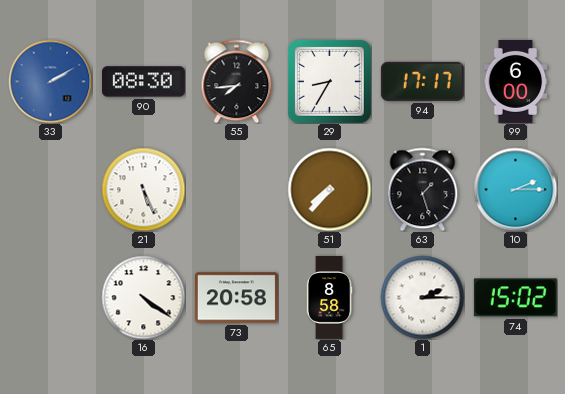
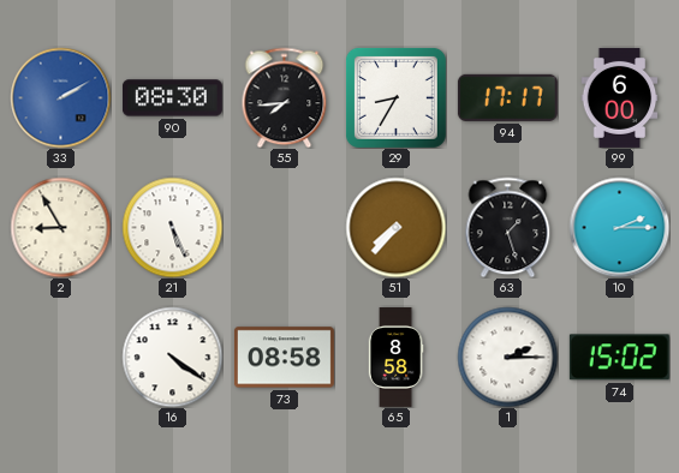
2: none -> 8:55 (60, 227)
73: 20:58 -> 08:58 (284, 358)
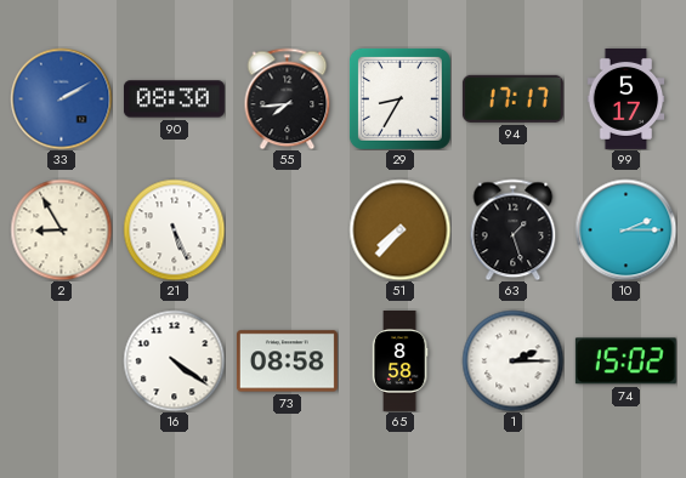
99: 6:00 -> 5:17 (627, 98)
